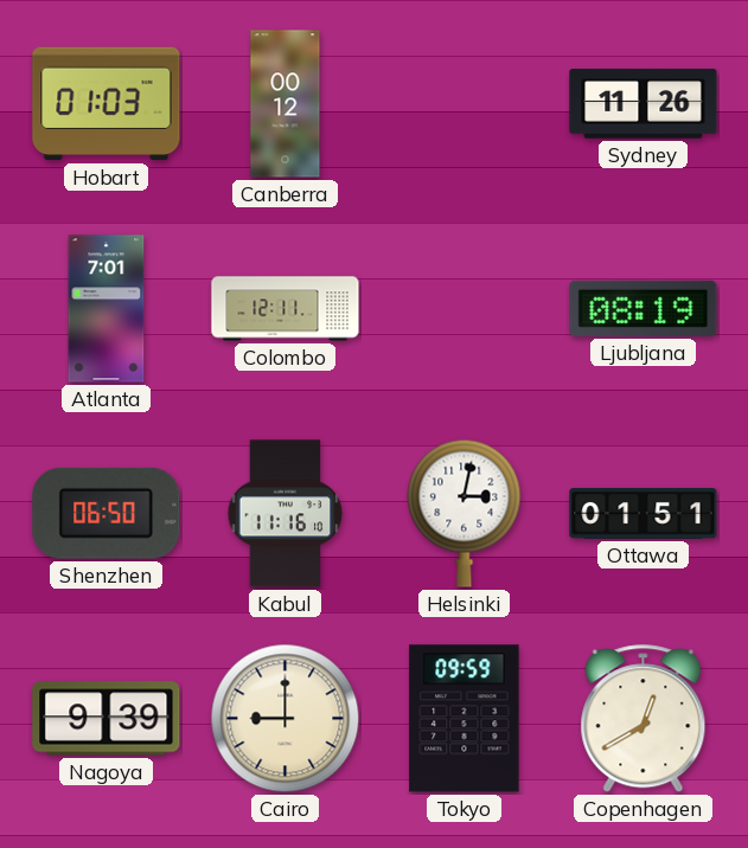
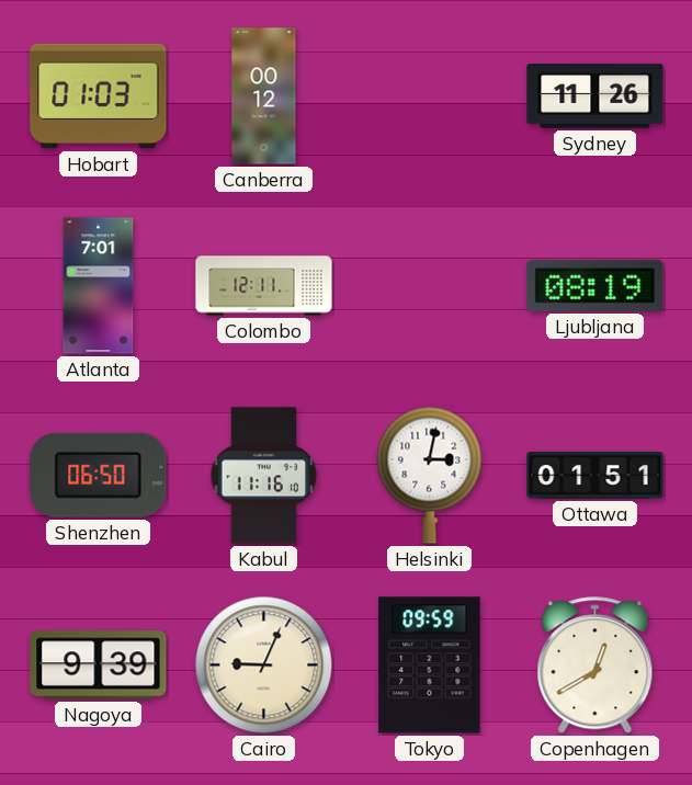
Cairo: 9:00 -> 9:04 (264, 665)
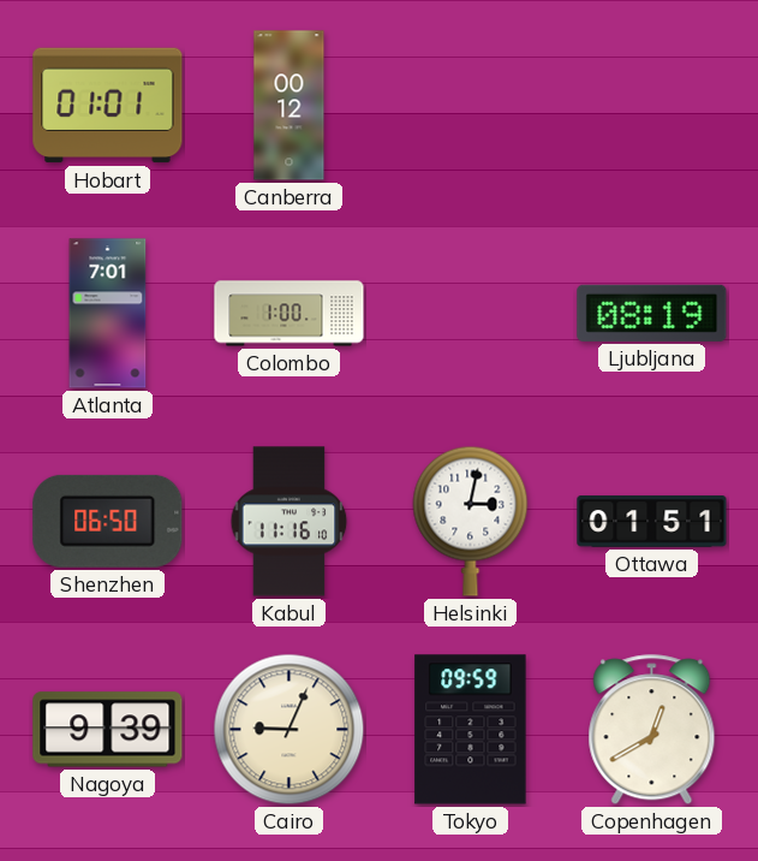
Hobart: 01:03 -> 01:01 (108, 106)
Sydney: 11:26 -> none (595, 96)
Colombo: 12:11 -> 1:00 (290, 314)
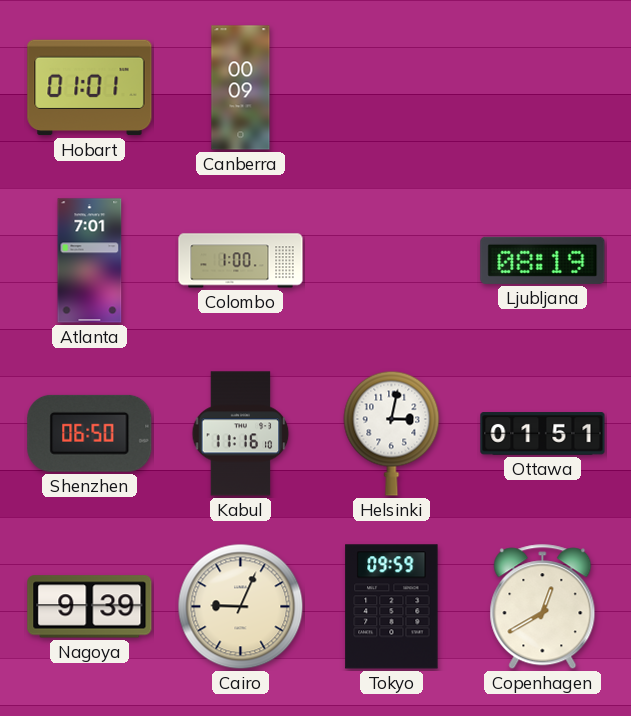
Canberra: 00:12 -> 00:09 (241, 88)
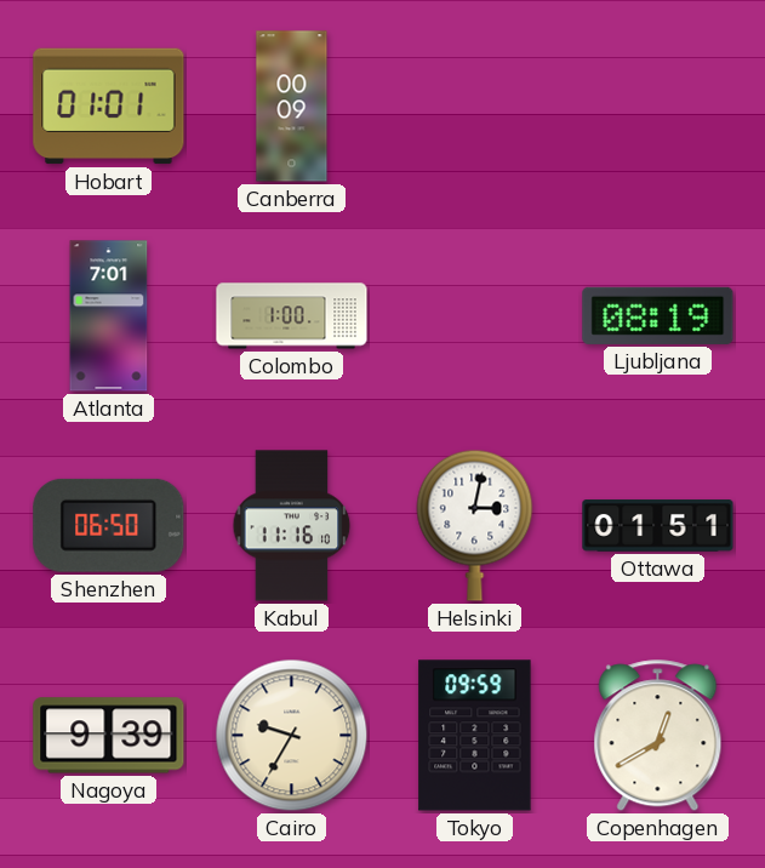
Cairo: 9:04 -> 9:35 (292, 736)
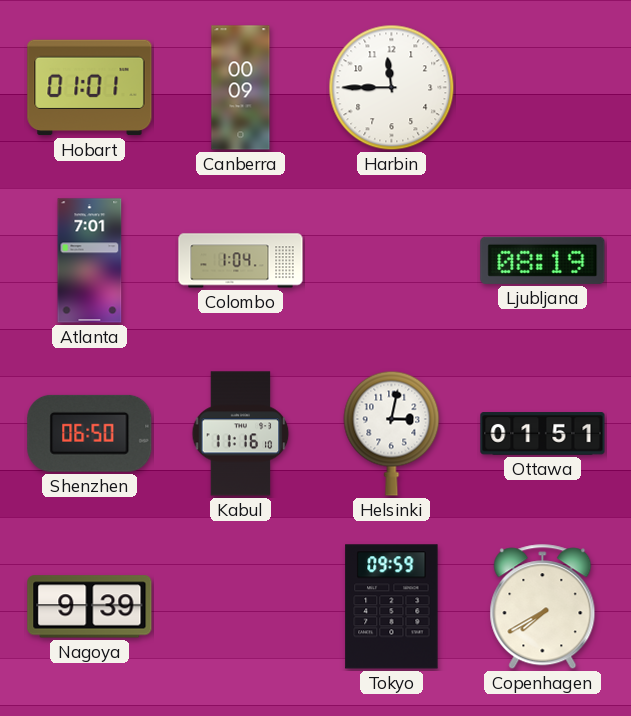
Harbin: none -> 11:45 (392, 88)
Colombo: 1:00 -> 1:04 (241, 261)
Cairo: 9:35 -> none (292, 736)
Copenhagen: 12:40 -> 7:40 (543, 607)
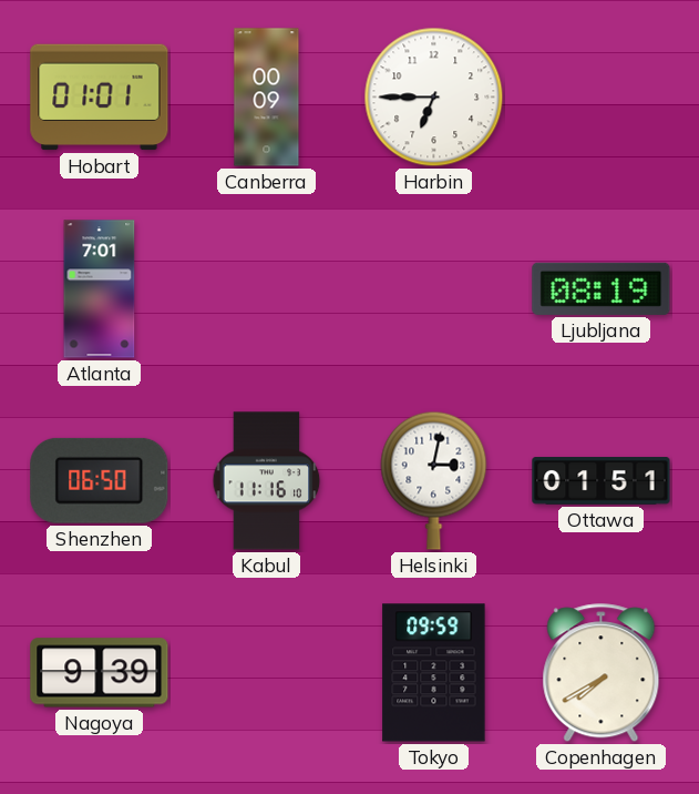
Harbin: 11:45 -> 6:45 (434, 98)
Colombo: 1:04 -> none (241, 261)
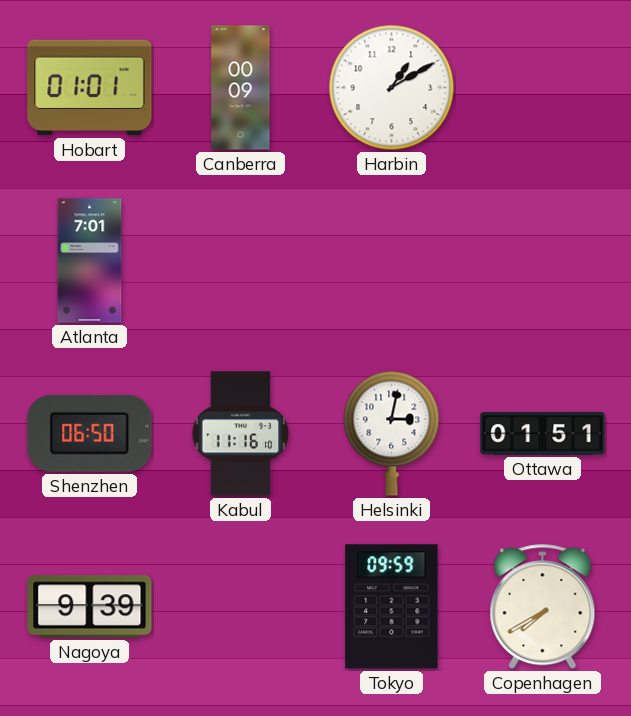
Harbin: 6:45 -> 1:10 (392, 88)
Ljubljana: 08:19 -> none (602, 288)
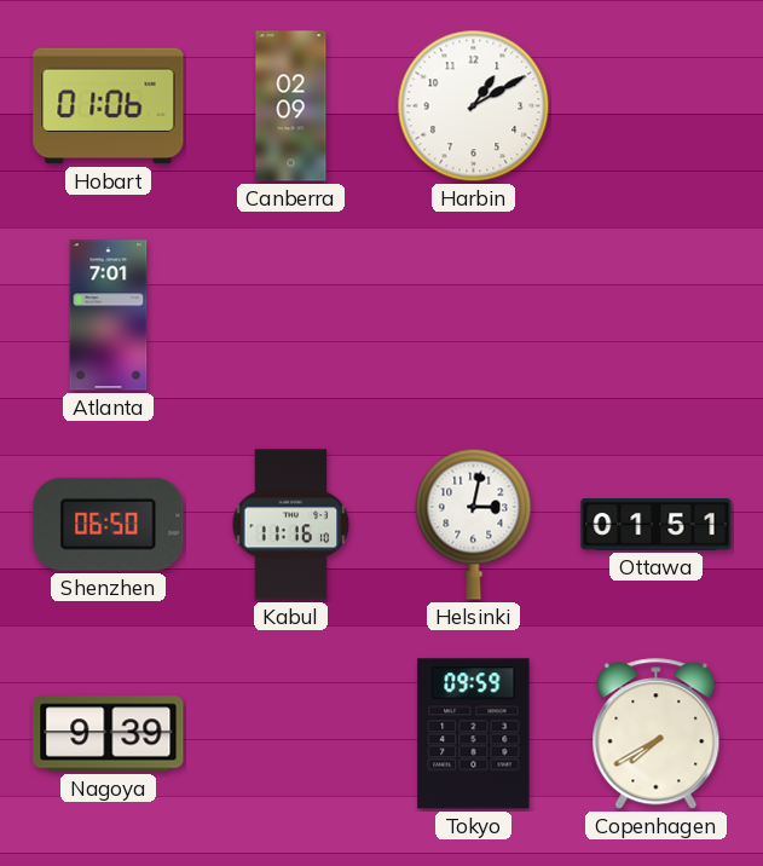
Hobart: 01:01 -> 01:06 (109, 106)
Canberra: 00:09 -> 02:09 (291, 106)
